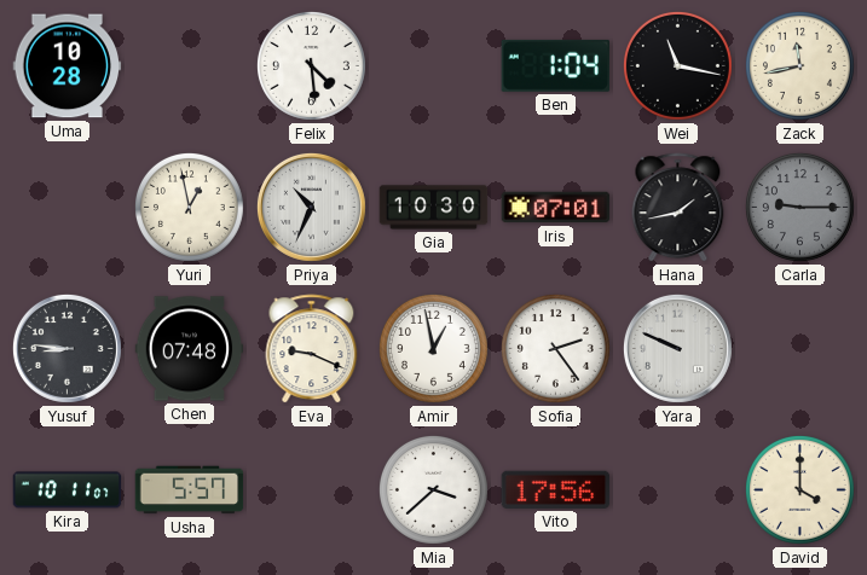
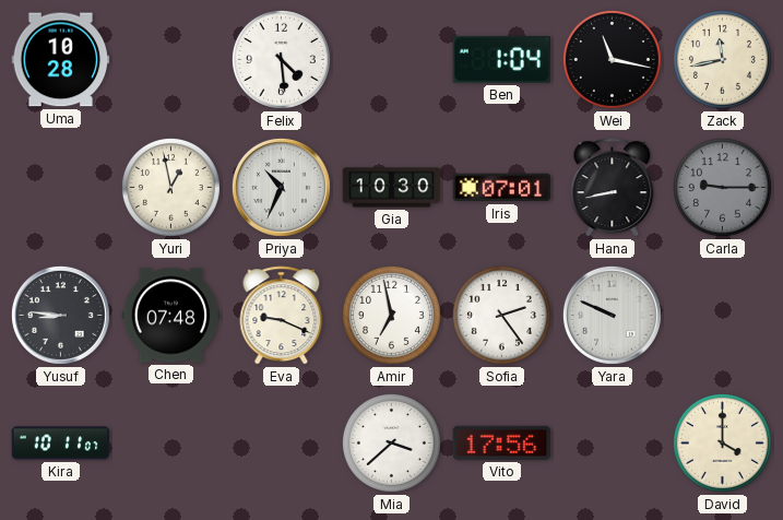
Hana: 1:43 -> 8:43 (613, 188)
Amir: 12:58 -> 6:58 (391, 315)
Usha: 5:57 -> none (190, 490)
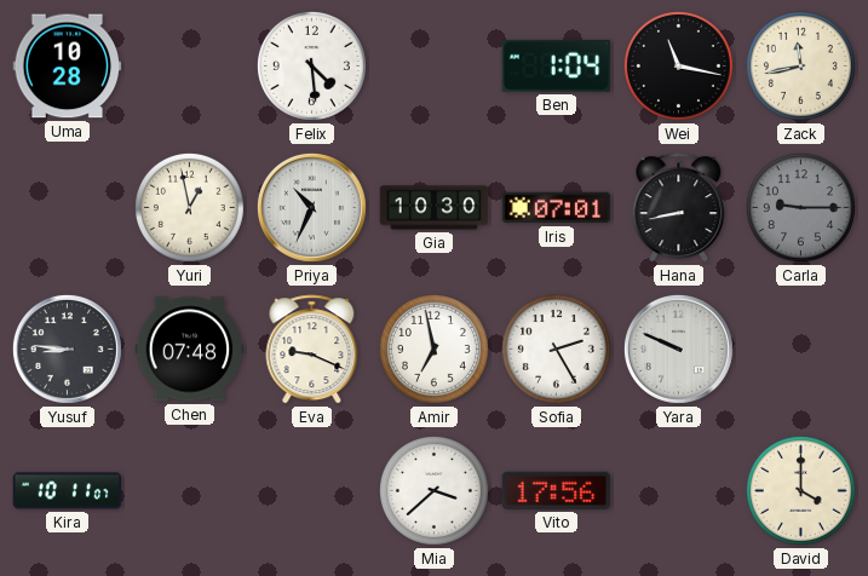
Sofia: 2:24 -> 2:25 (556, 349)
